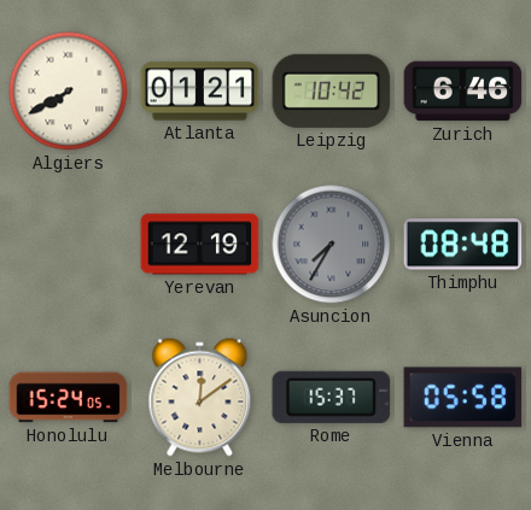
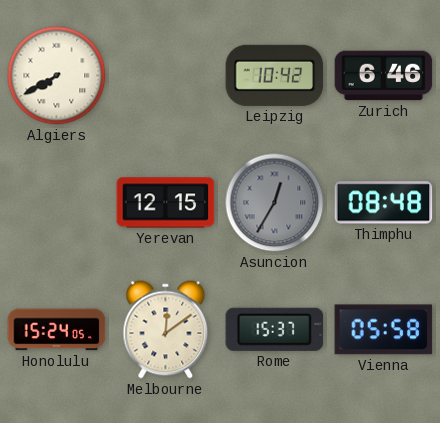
Atlanta: 01:21 -> none (200, 92)
Yerevan: 12:19 -> 12:15 (166, 203)
Asuncion: 7:35 -> 12:35 (275, 203)
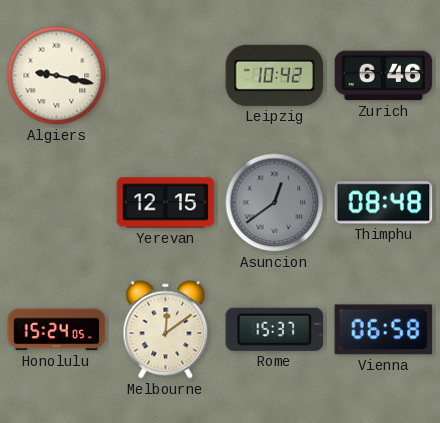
Algiers: 7:40 -> 9:17 (57, 76)
Asuncion: 12:35 -> 12:39 (275, 203)
Vienna: 05:58 -> 06:58 (384, 330)
